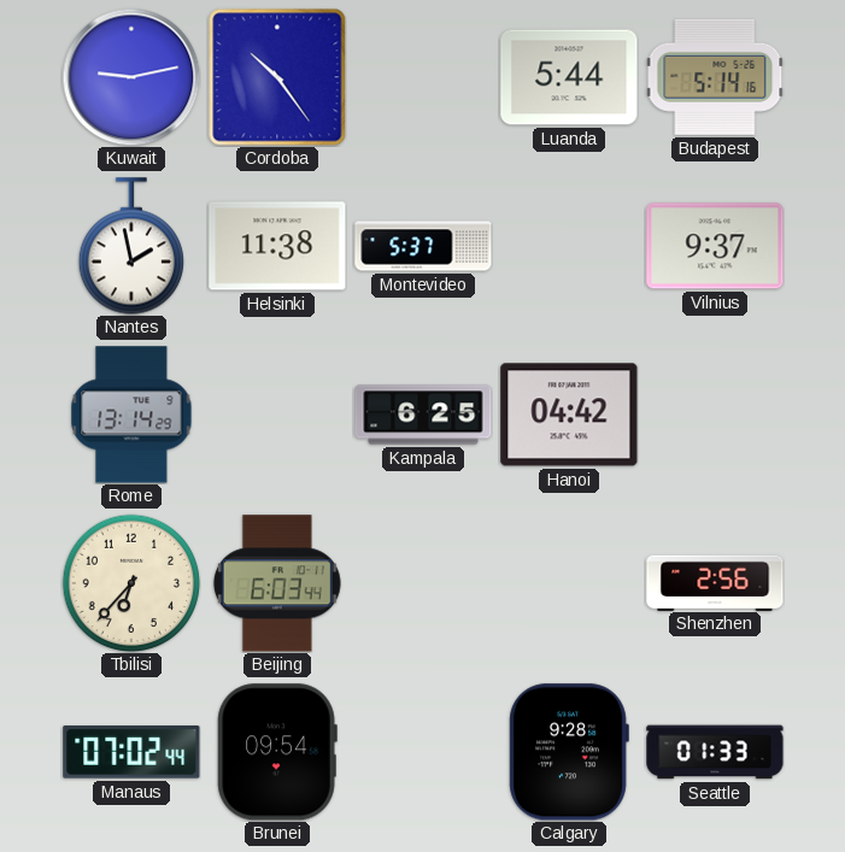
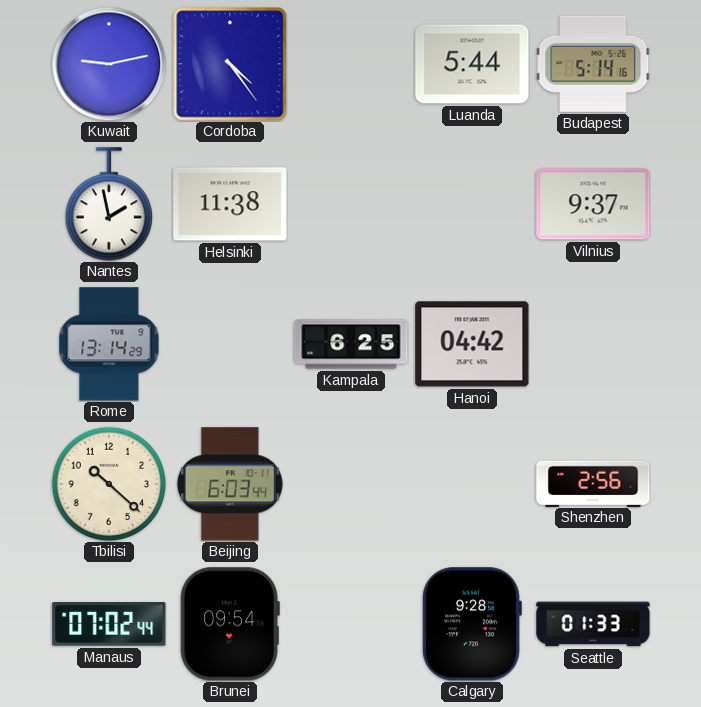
Cordoba: 10:24 -> 4:24 (230, 64)
Montevideo: 5:37 -> none (423, 246)
Tbilisi: 6:37 -> 10:22 (109, 484)
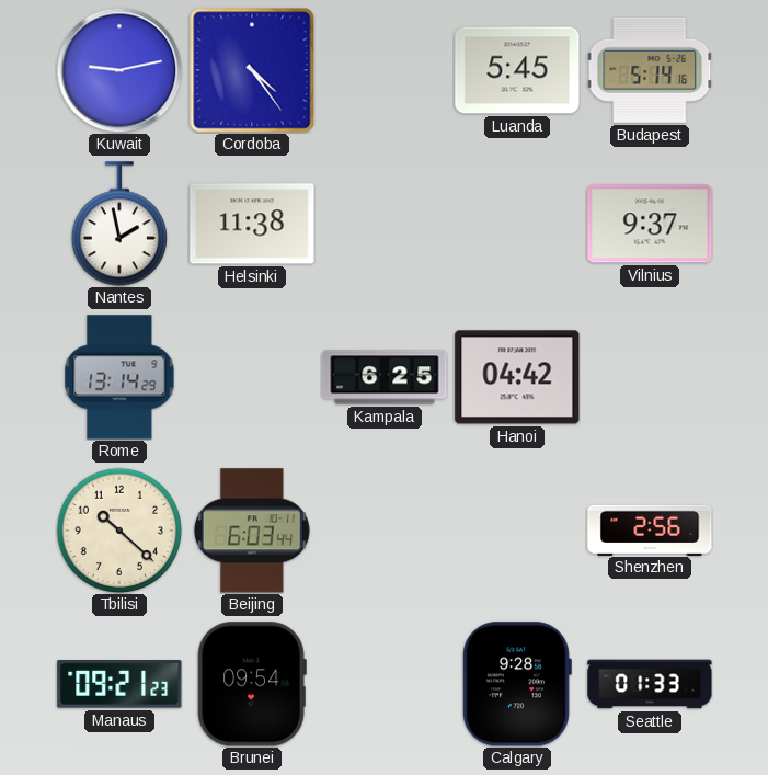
Luanda: 5:44 -> 5:45 (517, 70)
Manaus: 07:02 -> 09:21 (119, 684)
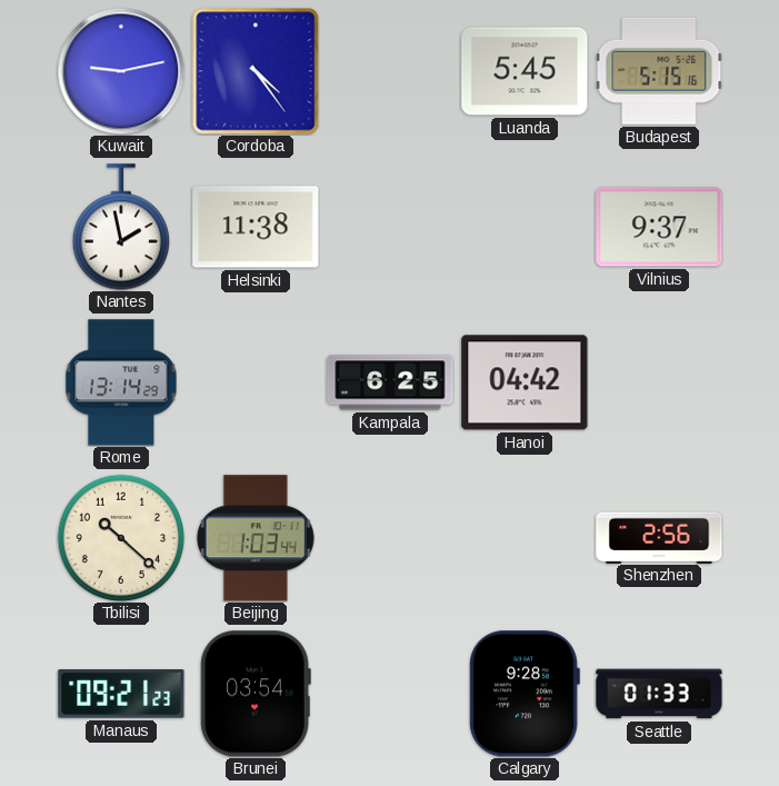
Budapest: 5:14 -> 5:15 (659, 71)
Beijing: 6:03 -> 1:03 (256, 538)
Brunei: 09:54 -> 03:54 (256, 694)
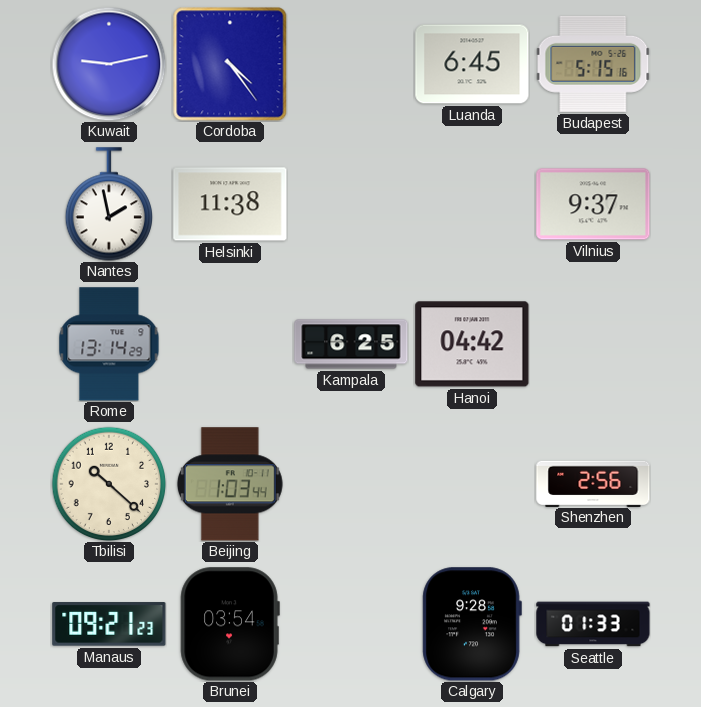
Luanda: 5:45 -> 6:45 (472, 64)
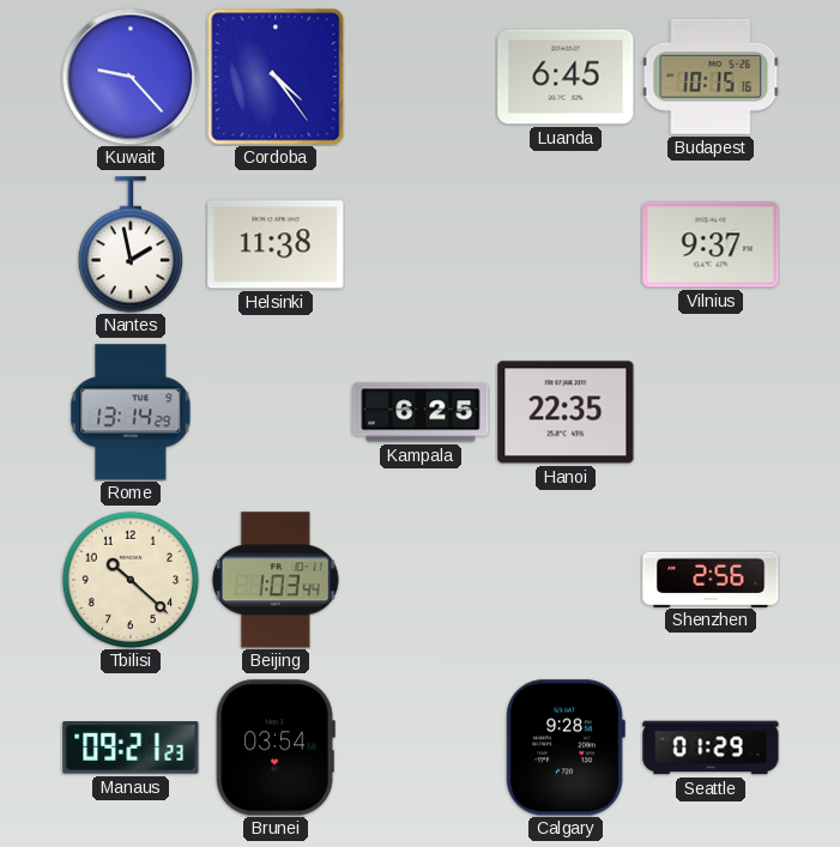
Kuwait: 9:13 -> 9:23 (131, 77)
Budapest: 5:15 -> 10:15 (711, 77)
Hanoi: 04:42 -> 22:35 (566, 412)
Seattle: 01:33 -> 01:29 (711, 748)
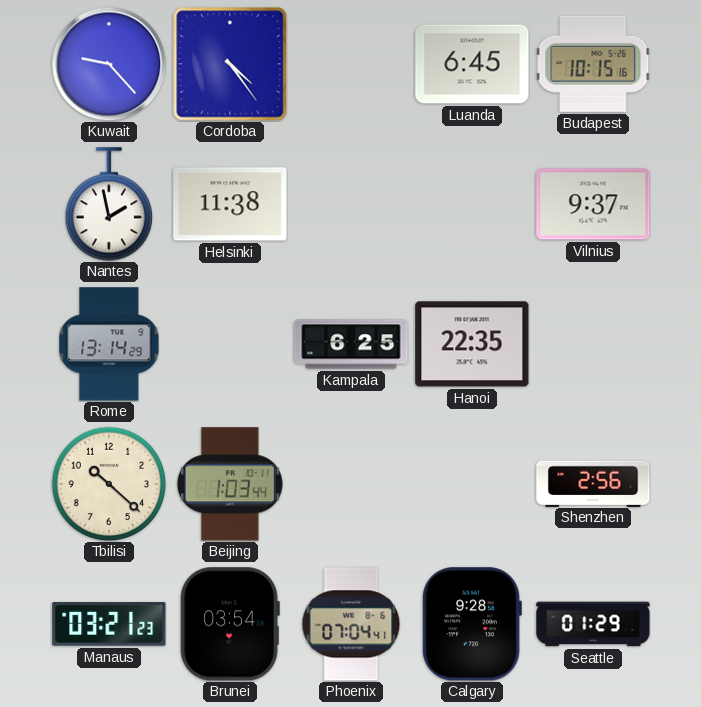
Manaus: 09:21 -> 03:21 (109, 624)
Phoenix: none -> 07:04 (351, 624)
